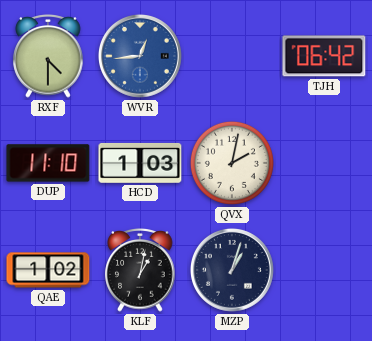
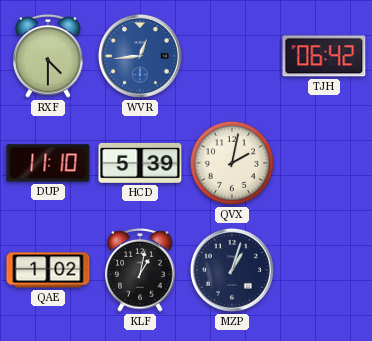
HCD: 1:03 -> 5:39 (140, 163)
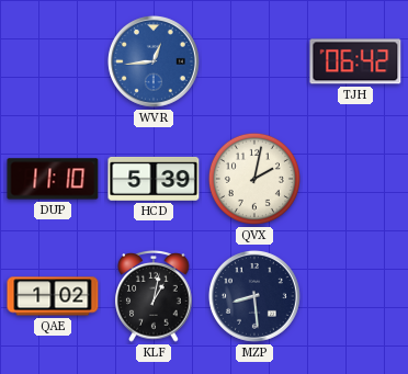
RXF: 4:30 -> none (48, 57)
MZP: 1:03 -> 8:29 (254, 296)
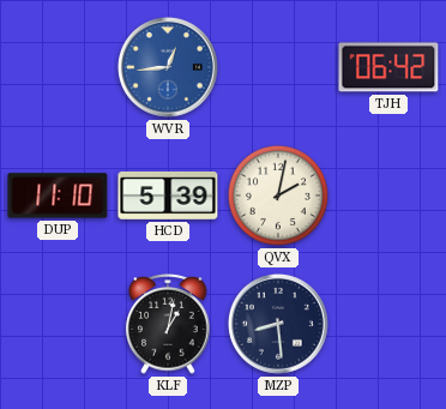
QAE: 1:02 -> none (53, 296)
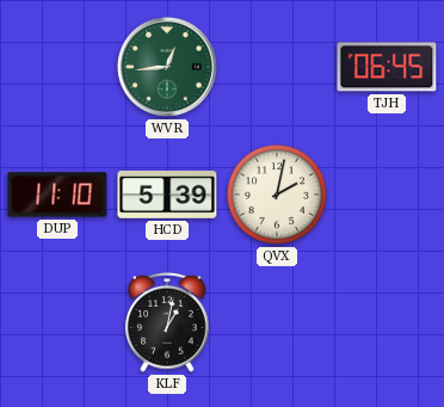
WVR dial: blue -> green (167, 67)
TJH: 06:42 -> 06:45 (387, 67)
MZP: 8:29 -> none (278, 324)
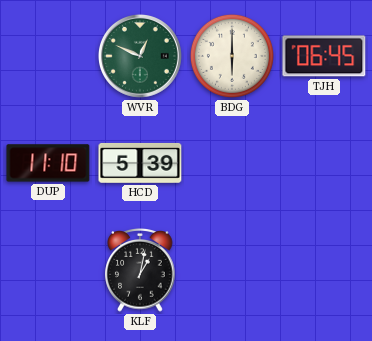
WVR: 12:44 -> 12:49 (140, 56)
BDG: none -> 6:00 (232, 56)
QVX: 2:02 -> none (277, 195)
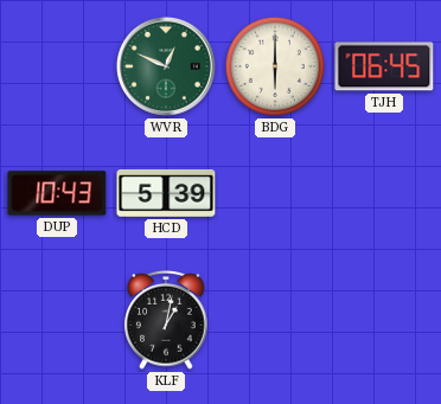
DUP: 11:10 -> 10:43 (57, 193)
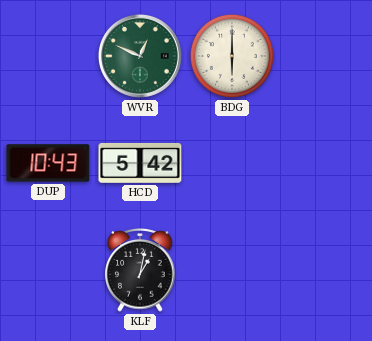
TJH: 06:45 -> none (384, 66)
HCD: 5:39 -> 5:42 (140, 163)
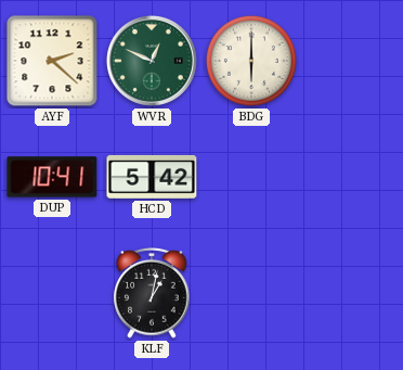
AYF: none -> 2:22 (52, 61)
DUP: 10:43 -> 10:41 (52, 177)
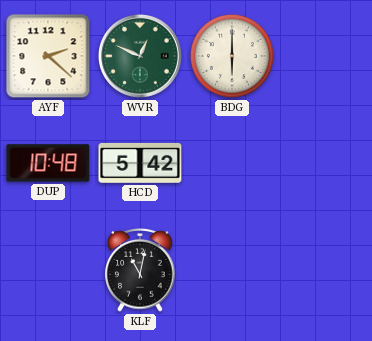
DUP: 10:41 -> 10:48 (48, 163)
KLF: 1:02 -> 11:02 (140, 271)
